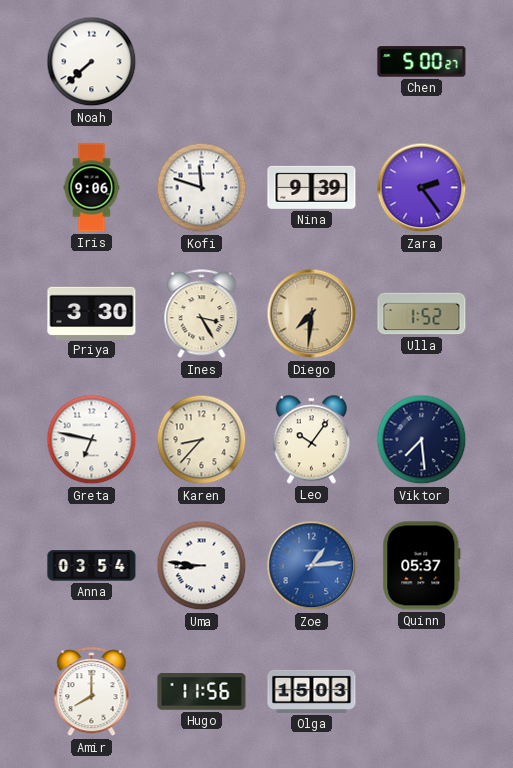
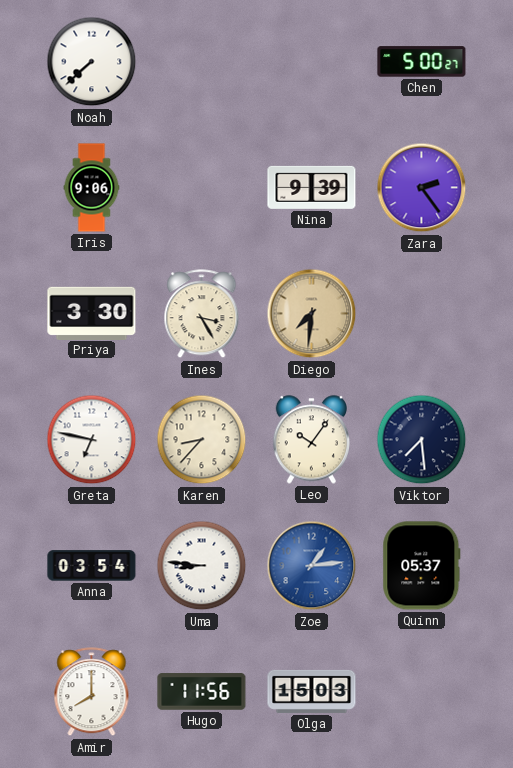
Kofi: 11:48 -> none (202, 188)
Ulla: 1:52 -> none (422, 314)
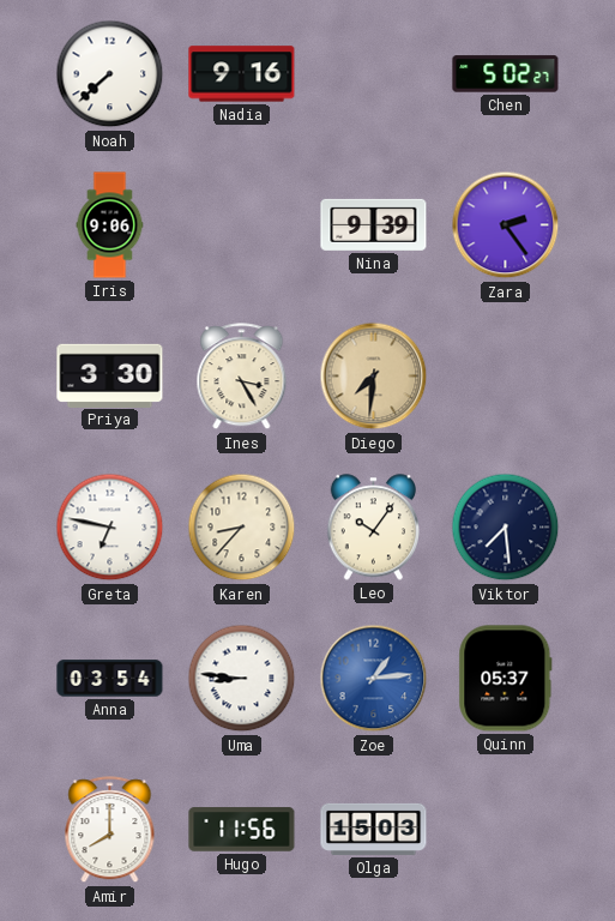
Nadia: none -> 9:16 (242, 74)
Chen: 5:00 -> 5:02 (506, 74)
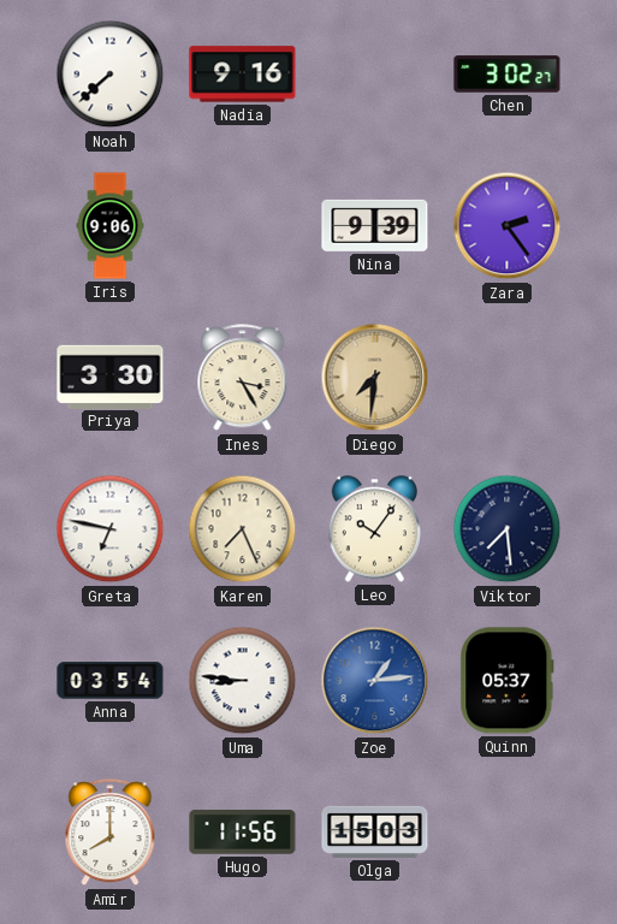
Chen: 5:02 -> 3:02 (508, 75)
Karen: 8:37 -> 7:26 (243, 529)
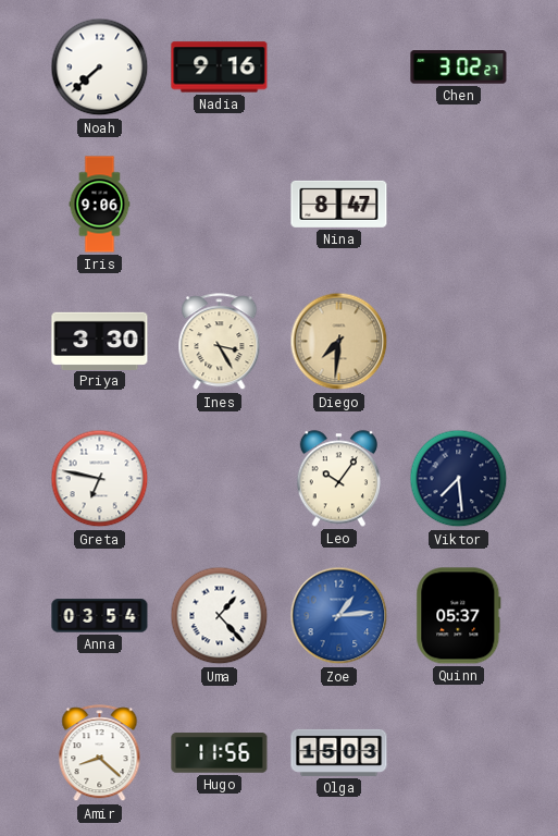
Nina: 9:39 -> 8:47 (339, 204)
Zara: 2:24 -> none (508, 226)
Karen: 7:26 -> none (243, 529)
Uma: 8:46 -> 1:23 (220, 616)
Amir: 8:00 -> 8:22 (100, 753)
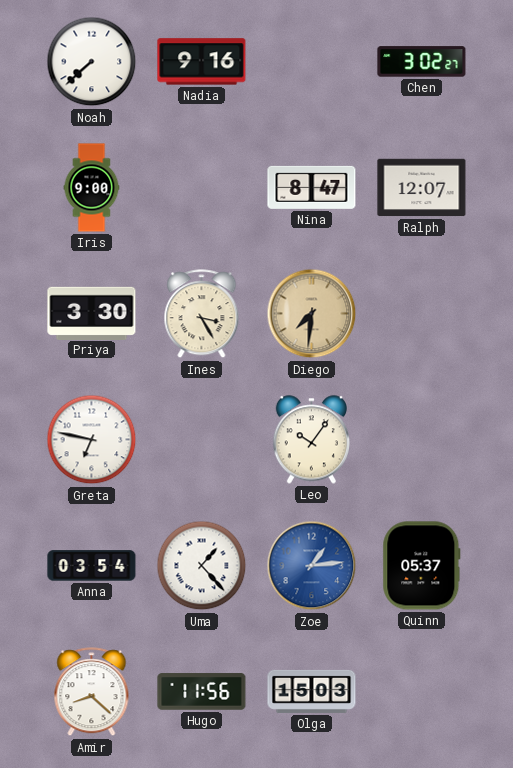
Iris: 9:06 -> 9:00 (92, 188)
Ralph: none -> 12:07 (422, 188)
Viktor: 7:29 -> none (459, 479)
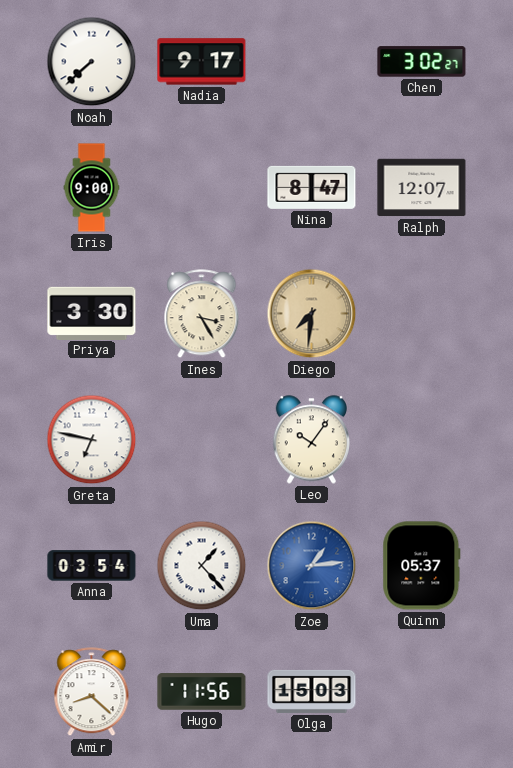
Nadia: 9:16 -> 9:17 (202, 62)
